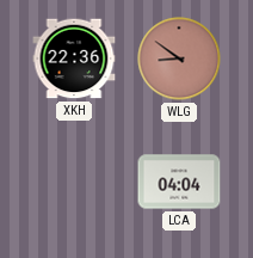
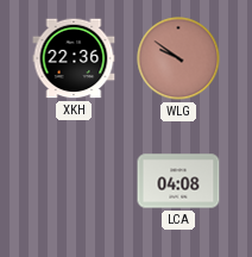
WLG: 8:51 -> 9:51 (178, 58)
LCA: 04:04 -> 04:08 (178, 181)
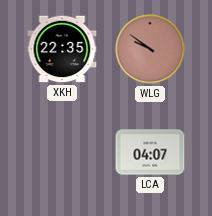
XKH: 22:36 -> 22:35 (62, 49)
LCA: 04:08 -> 04:07 (150, 152)
